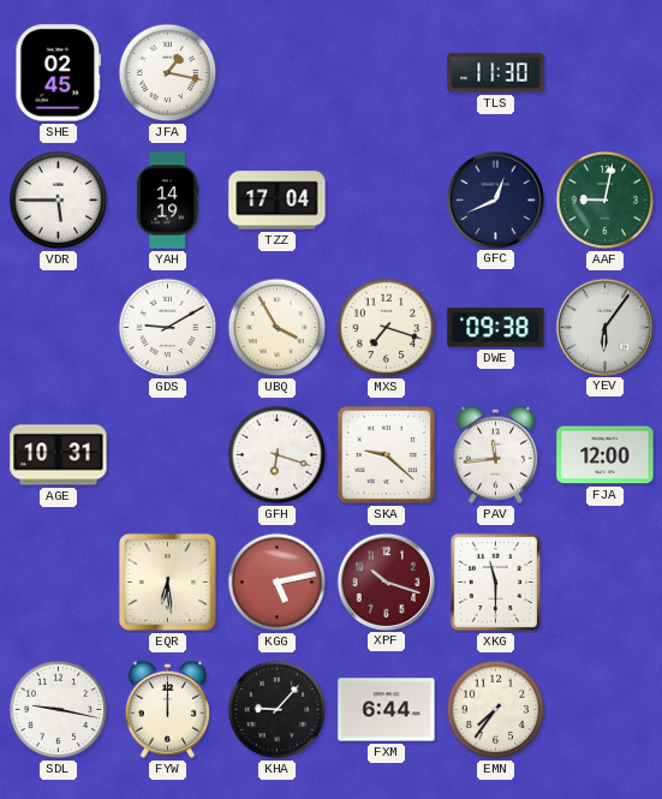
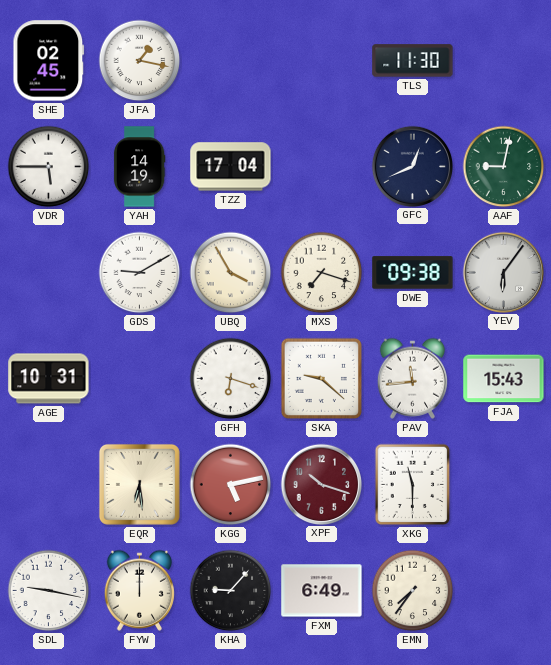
FJA: 12:00 -> 15:43 (504, 379)
FXM: 6:44 -> 6:49 (322, 591)
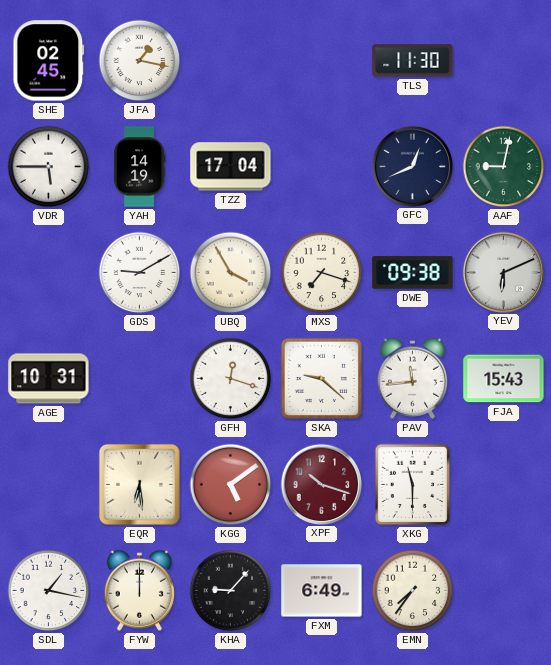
YEV: 6:06 -> 6:11 (503, 272)
GFH: 6:18 -> 12:18 (231, 379)
KGG: 5:13 -> 5:09 (231, 485)
SDL: 9:17 -> 1:17 (49, 591)
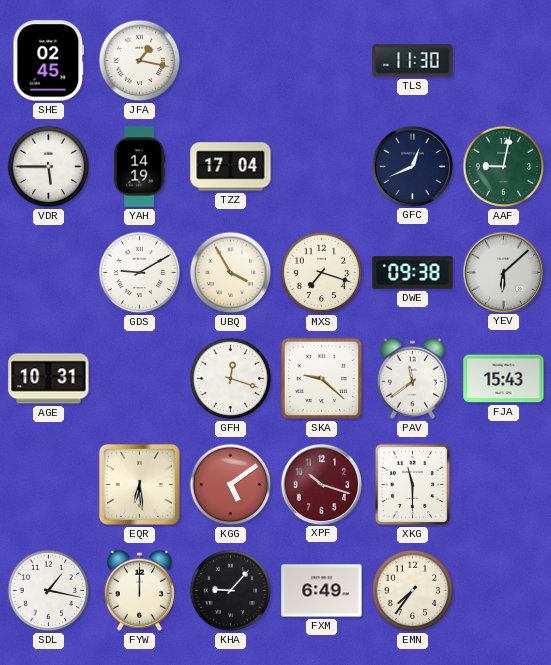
YEV: 6:11 -> 6:08 (503, 272)
PAV: 11:44 -> 11:39 (412, 378)
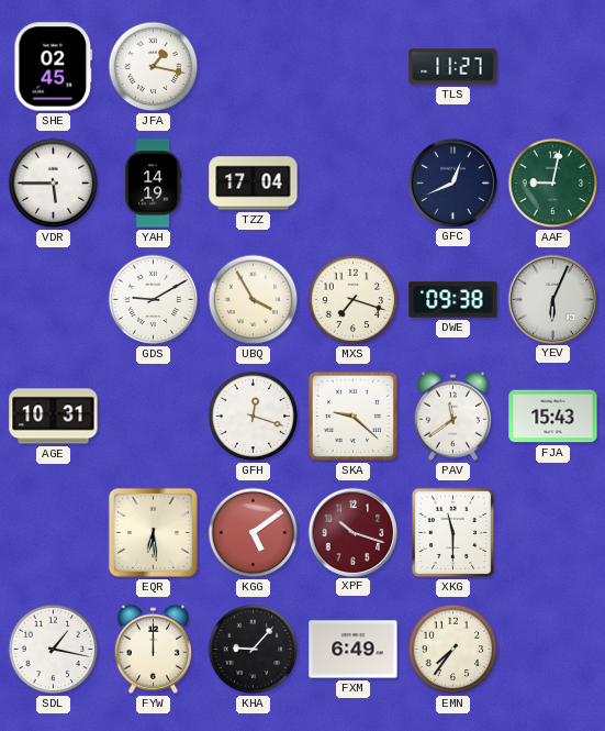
TLS: 11:30 -> 11:27 (453, 67)
YEV: 6:08 -> 6:04 (552, 299)
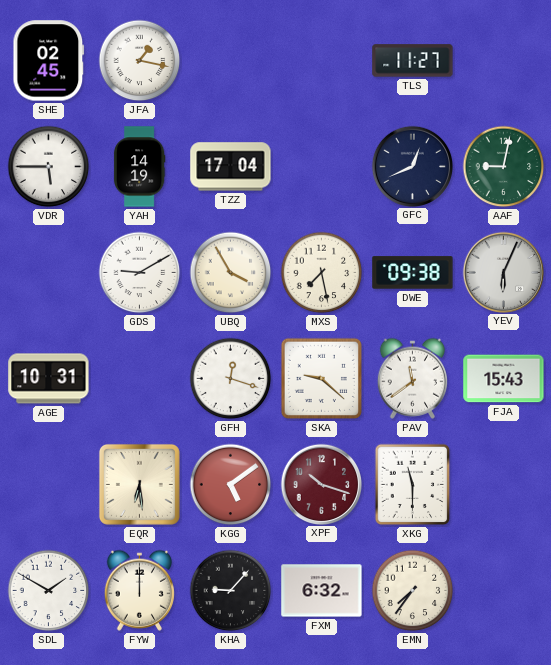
MXS: 7:18 -> 7:28 (322, 273)
SDL: 1:17 -> 1:50 (49, 591)
FXM: 6:49 -> 6:32 (322, 591)
